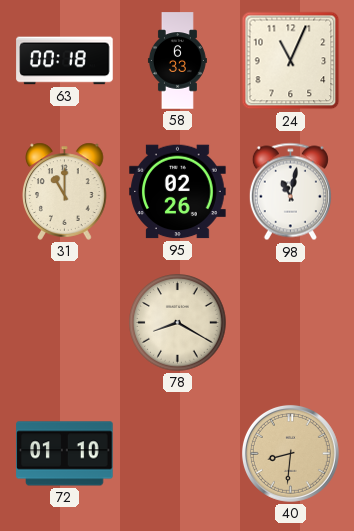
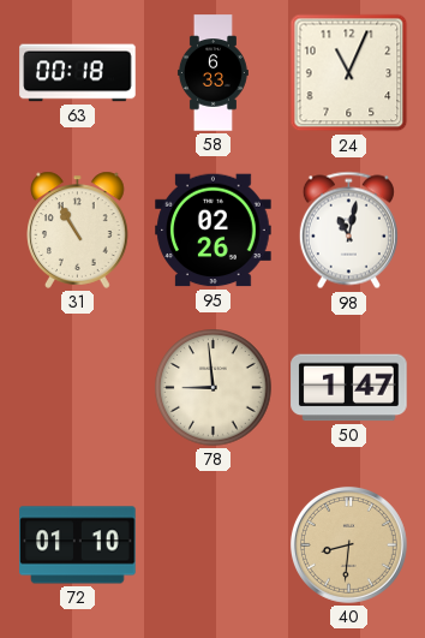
31: 11:00 -> 10:55 (78, 229)
78: 8:20 -> 8:59 (214, 388)
50: none -> 1:47 (349, 388)
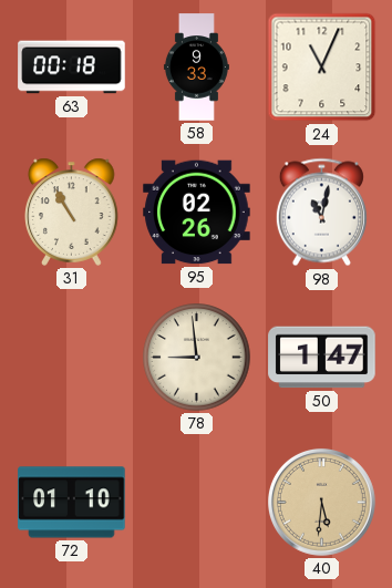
58: 6:33 -> 9:33 (196, 68)
40: 8:31 -> 5:31 (321, 502)
